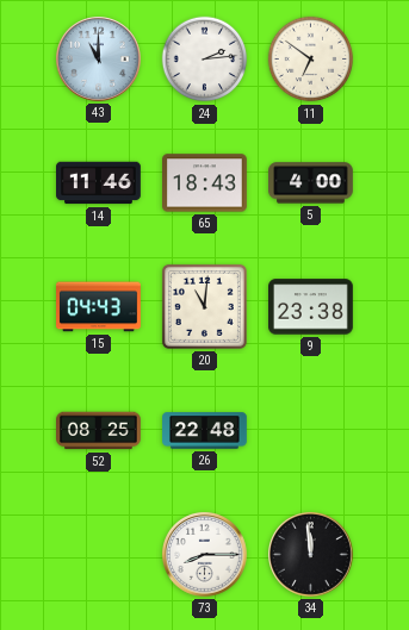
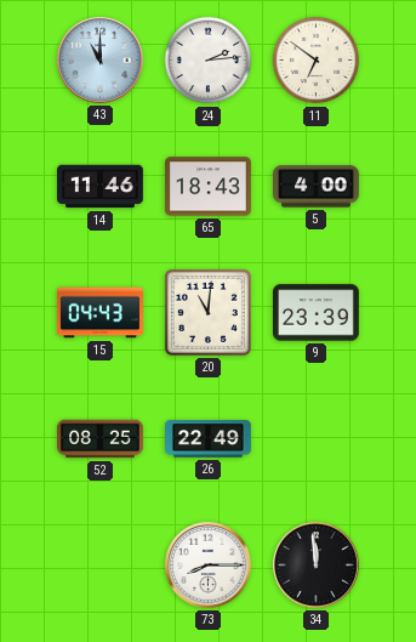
9: 23:38 -> 23:39 (317, 313)
26: 22:48 -> 22:49 (209, 439)
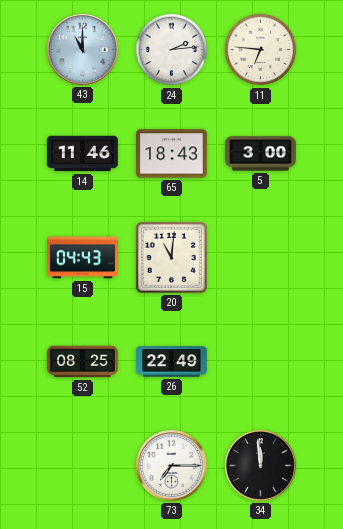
11: 6:51 -> 6:46 (261, 50)
5: 4:00 -> 3:00 (261, 154)
9: 23:39 -> none (317, 313)
73: 8:15 -> 7:15 (172, 466)
